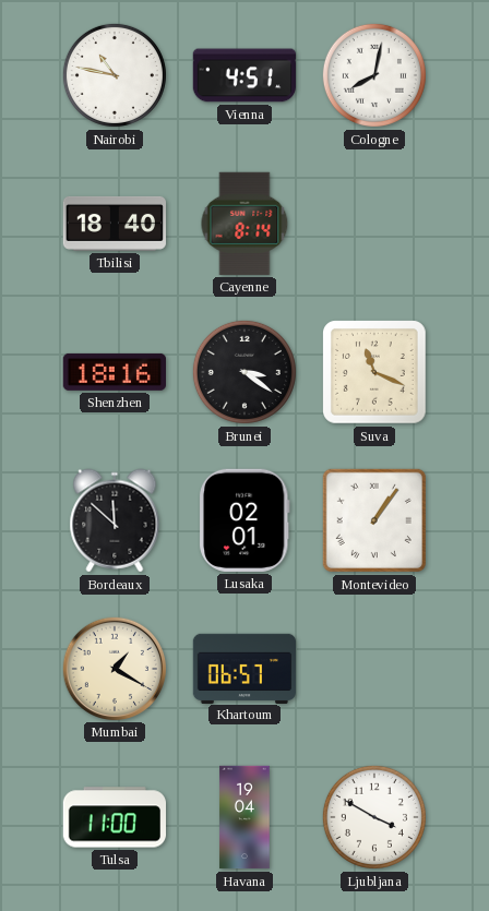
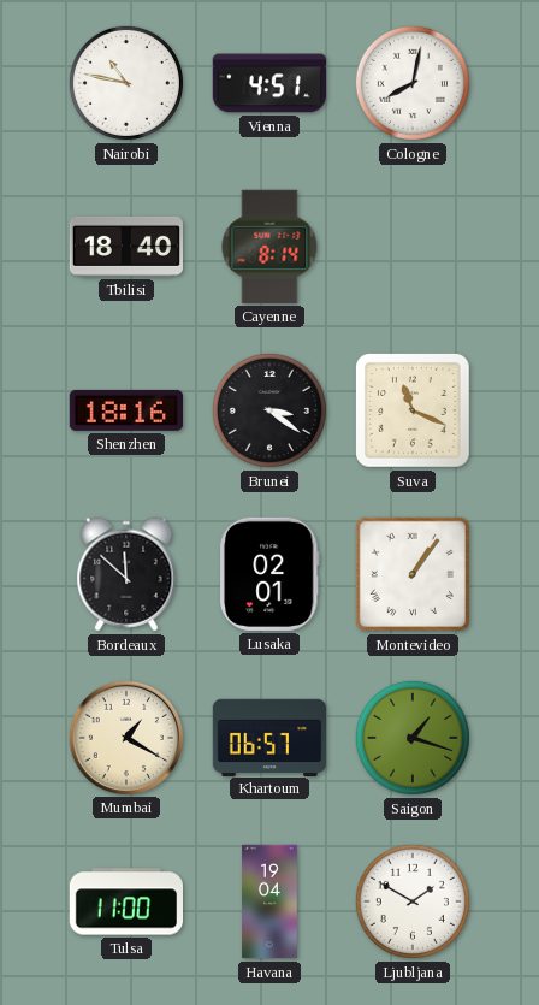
Saigon: none -> 1:18 (413, 738)
Ljubljana: 3:50 -> 1:50 (413, 901)
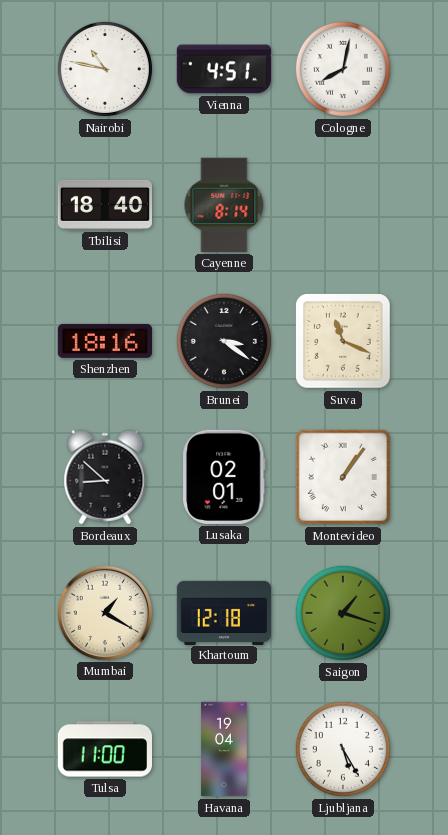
Bordeaux: 11:52 -> 8:52 (105, 477)
Khartoum: 06:57 -> 12:18 (223, 612)
Ljubljana: 1:50 -> 5:25 (343, 749)
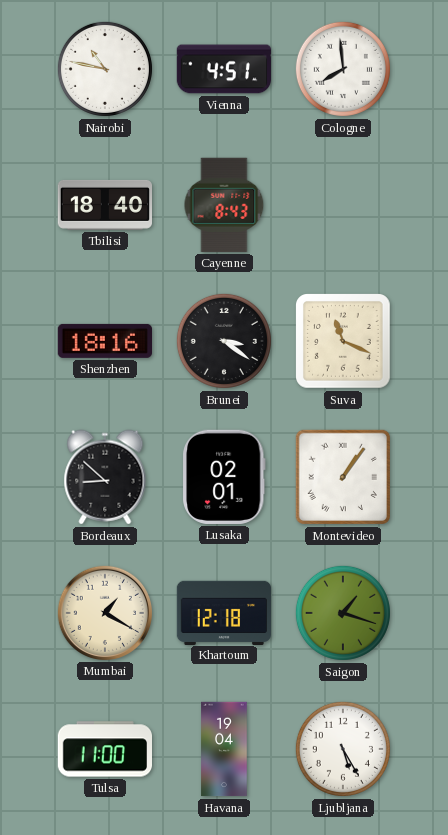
Cologne: 8:02 -> 7:59 (343, 69)
Cayenne: 8:14 -> 8:43 (224, 205)
